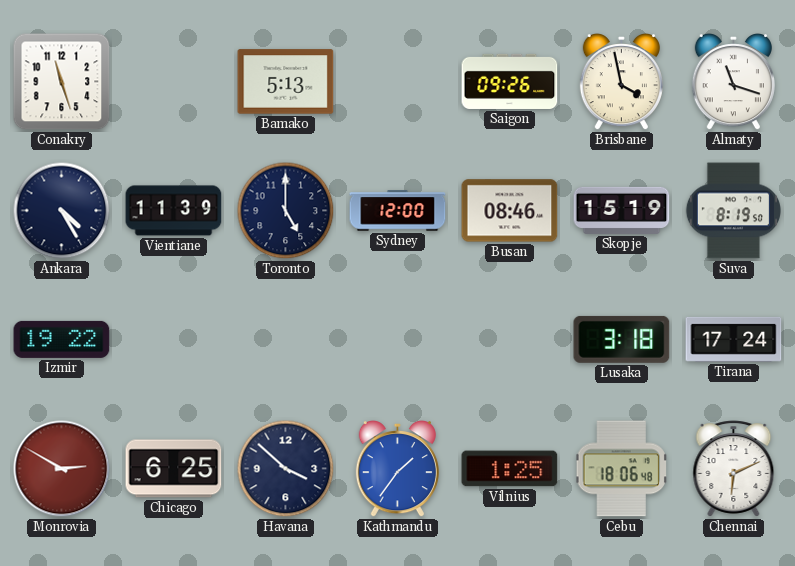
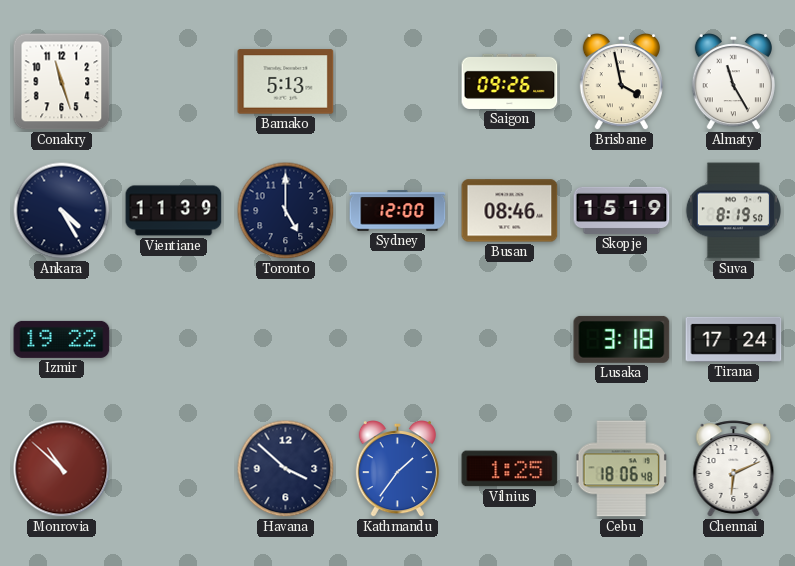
Almaty: 11:18 -> 11:25 (733, 83)
Monrovia: 2:50 -> 10:52 (62, 469)
Chicago: 6:25 -> none (174, 469)
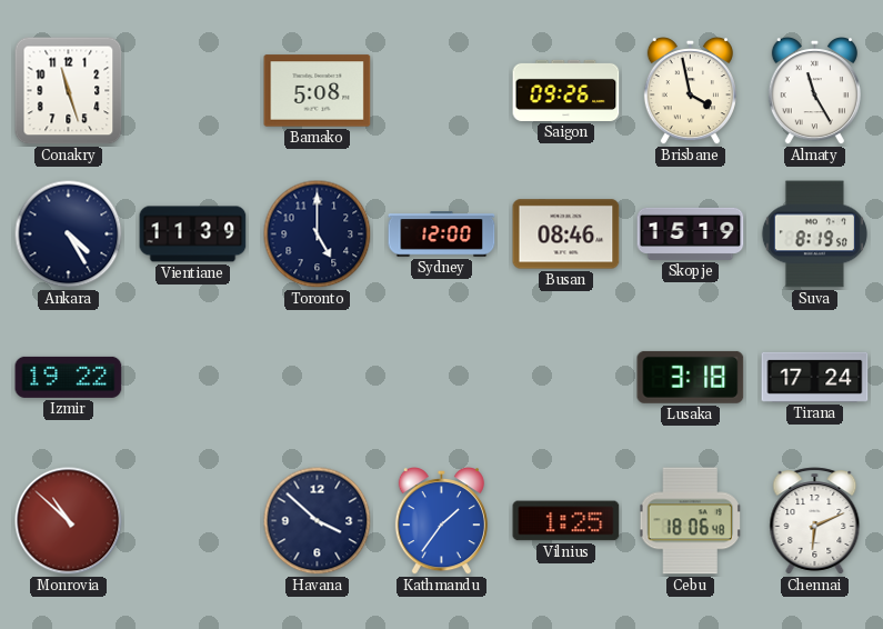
Bamako: 5:13 -> 5:08 (318, 91)
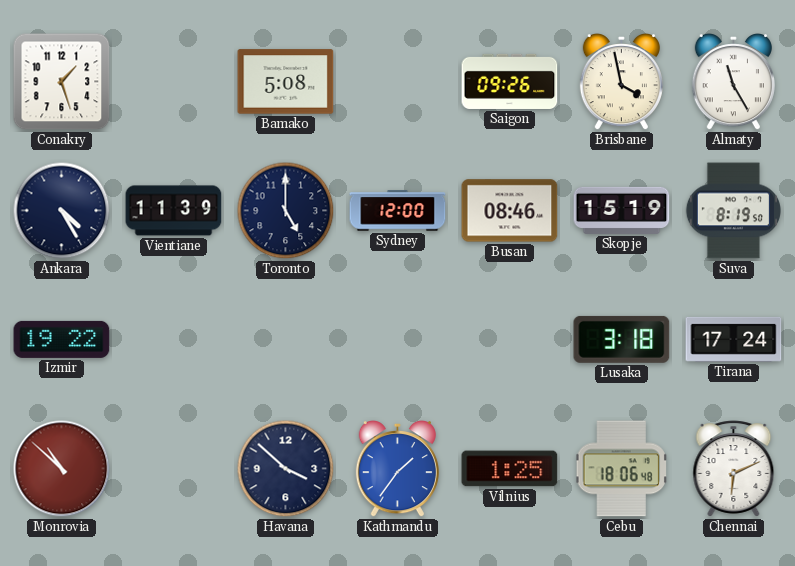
Conakry: 11:27 -> 1:27 (62, 82)
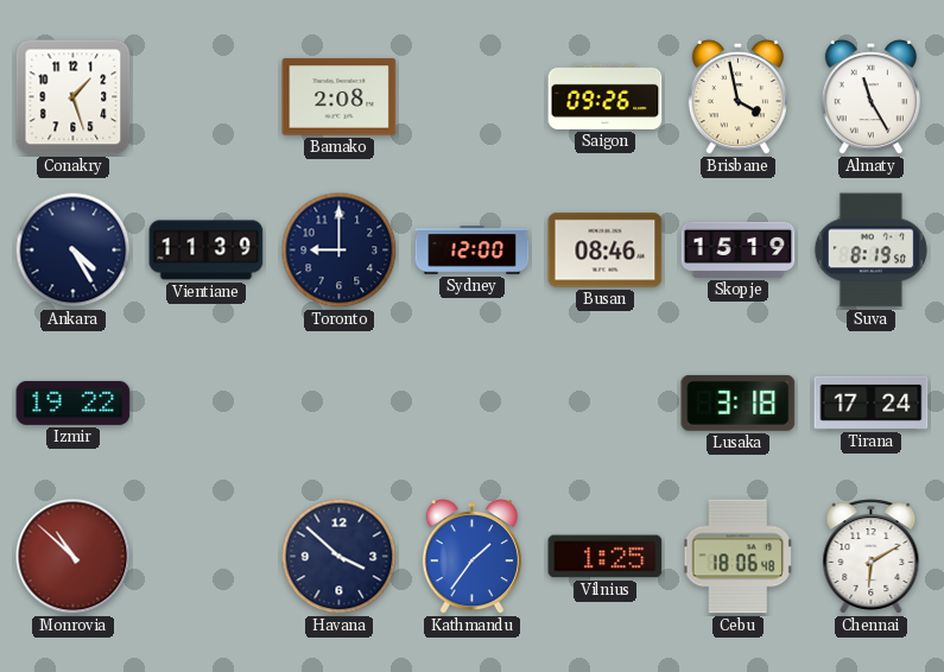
Bamako: 5:08 -> 2:08 (340, 97)
Toronto: 5:00 -> 9:00 (340, 251)
Chennai: 6:11 -> 6:10 (872, 557)
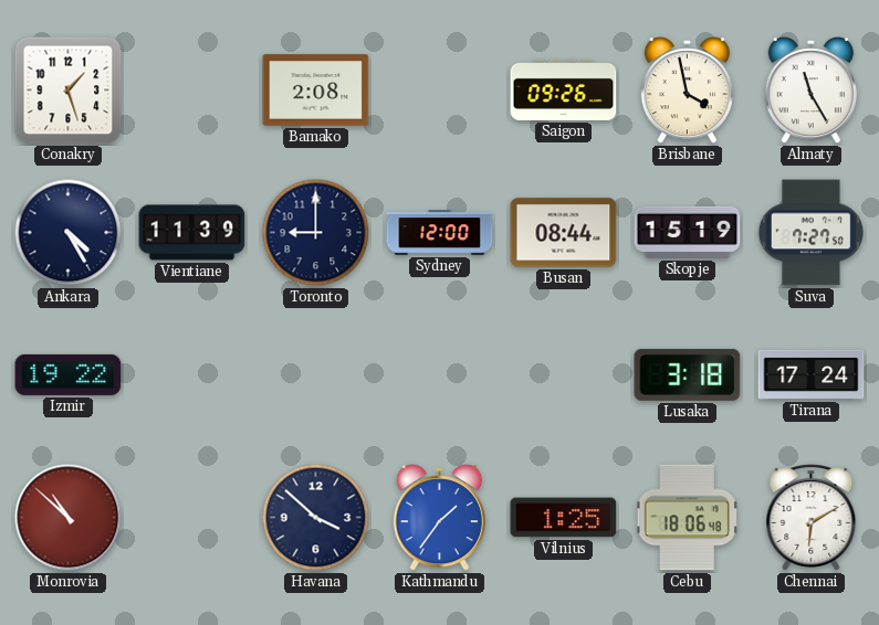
Busan: 08:46 -> 08:44 (564, 233)
Suva: 8:19 -> 7:27 (810, 233)
